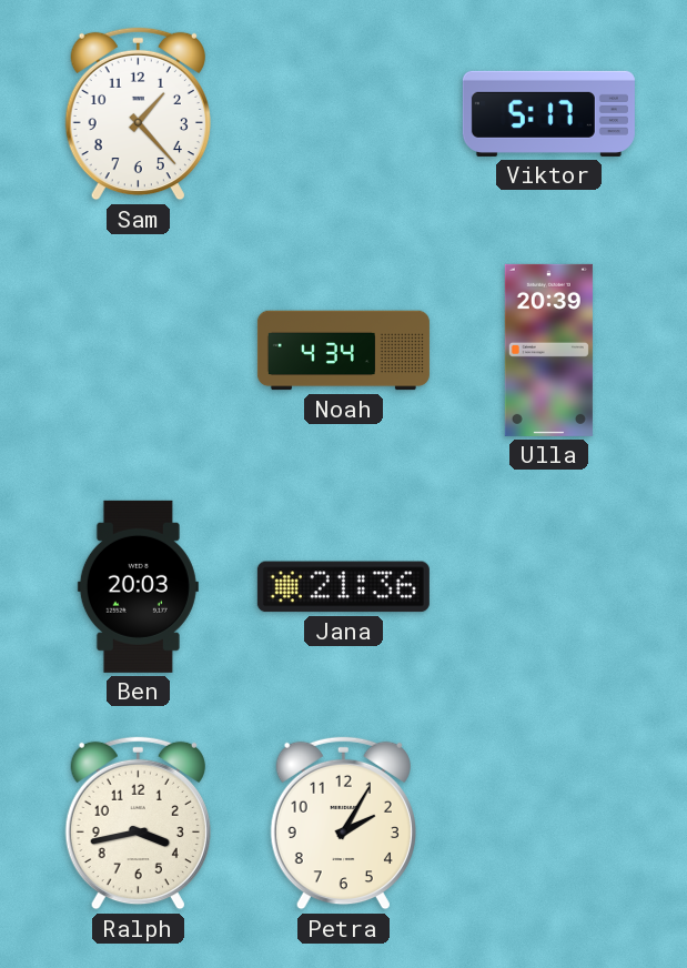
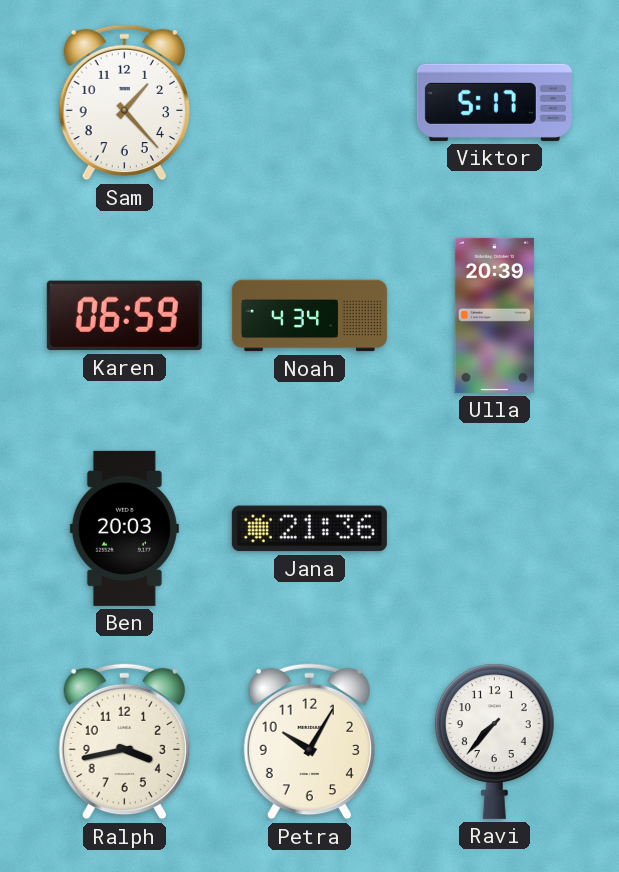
Karen: none -> 06:59 (124, 316)
Petra: 2:05 -> 10:05 (309, 742)
Ravi: none -> 7:37 (494, 741)
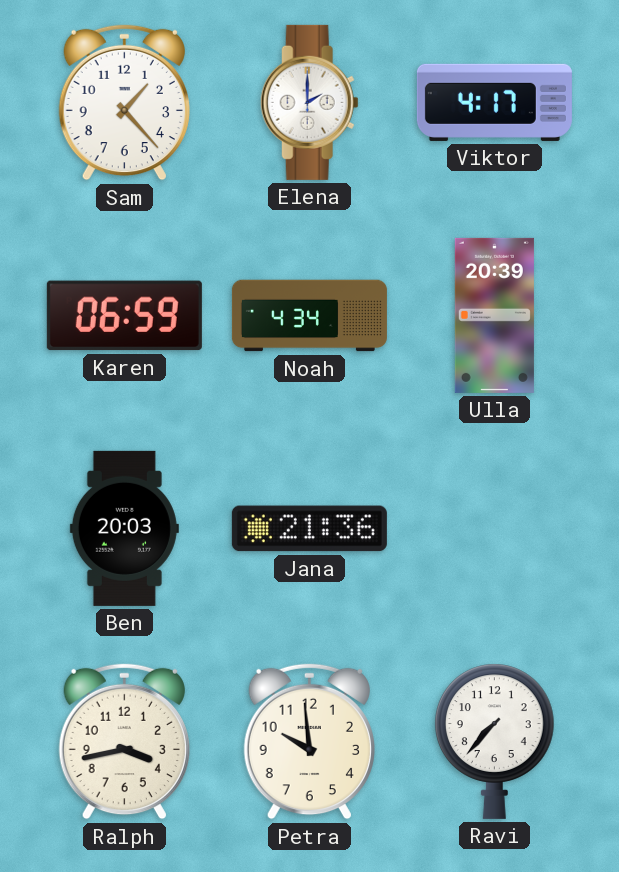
Elena: none -> 2:00 (309, 102)
Viktor: 5:17 -> 4:17 (494, 102)
Petra: 10:05 -> 9:59 (309, 742)
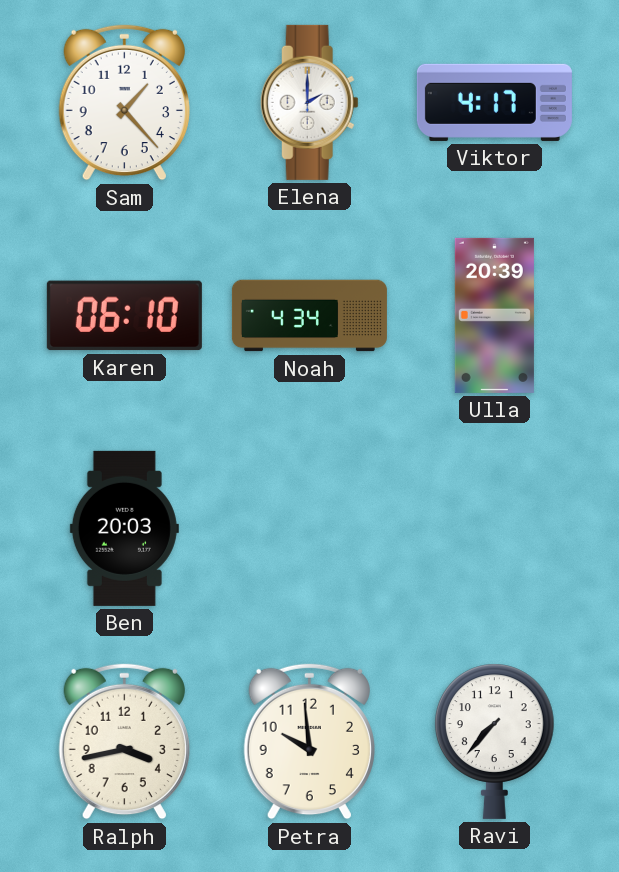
Karen: 06:59 -> 06:10 (124, 316)
Jana: 21:36 -> none (309, 529)
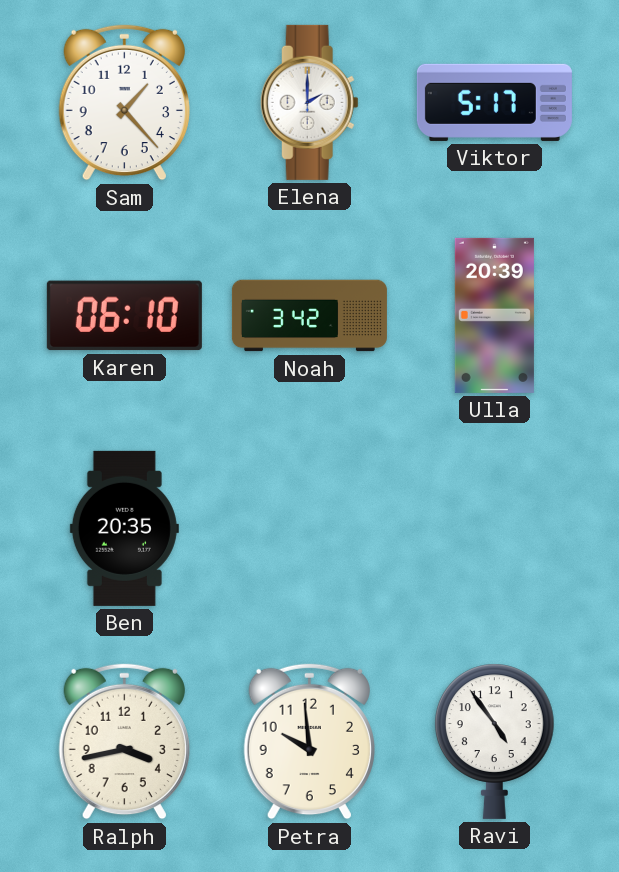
Viktor: 4:17 -> 5:17 (494, 102)
Noah: 4:34 -> 3:42 (309, 316)
Ben: 20:03 -> 20:35 (124, 528)
Ravi: 7:37 -> 4:54 (494, 741)
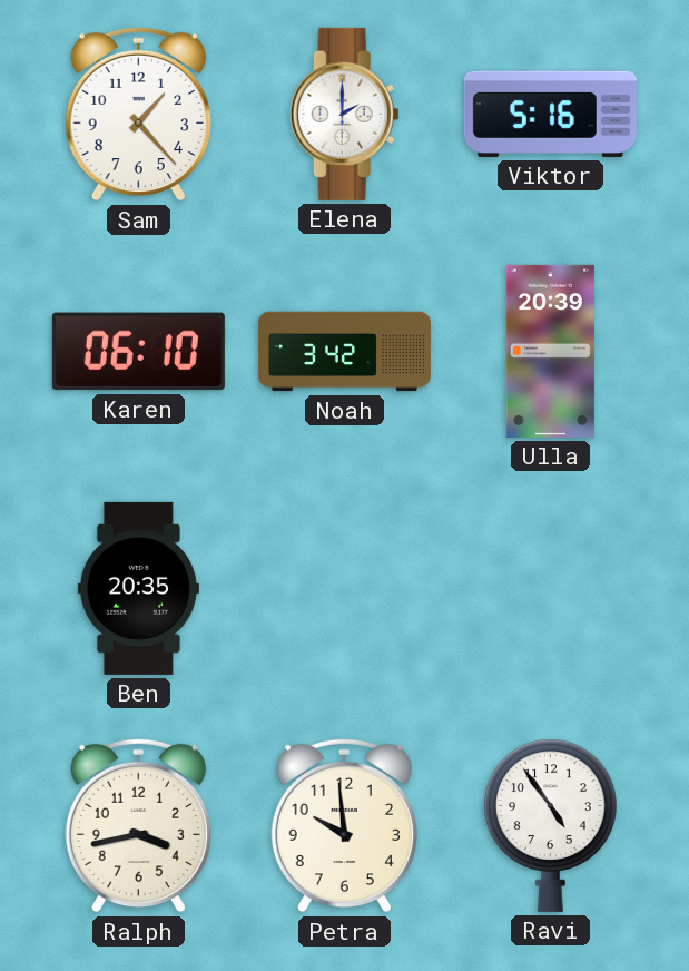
Viktor: 5:17 -> 5:16 (550, 114)
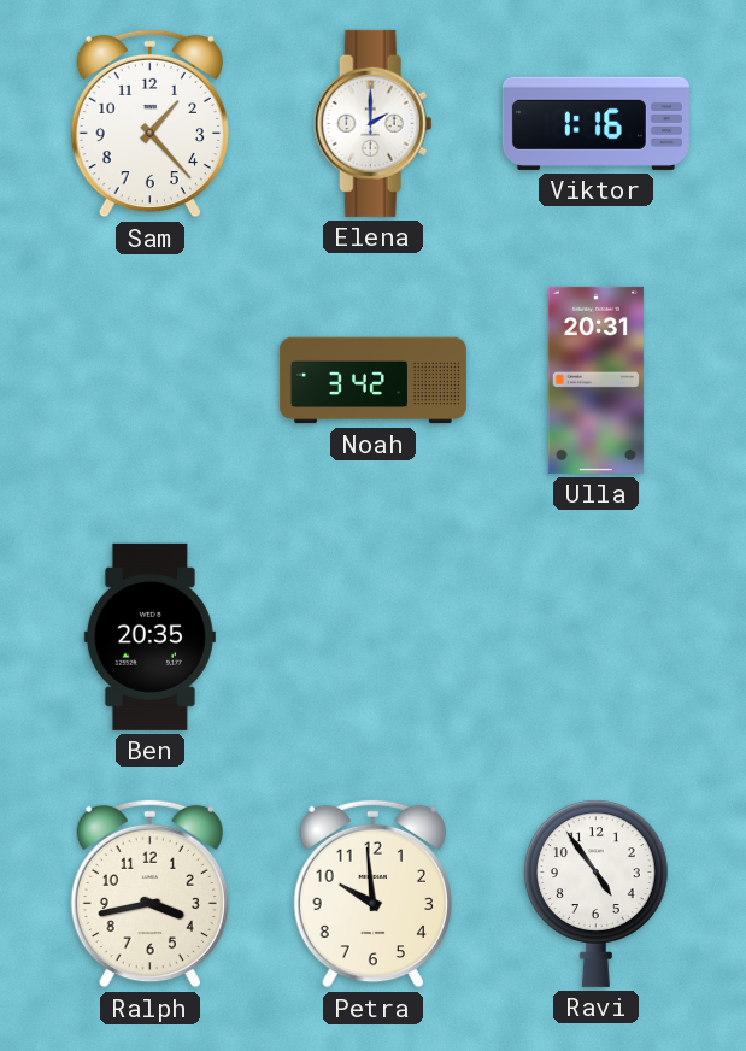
Viktor: 5:16 -> 1:16 (595, 123)
Karen: 06:10 -> none (138, 352)
Ulla: 20:39 -> 20:31 (595, 380)
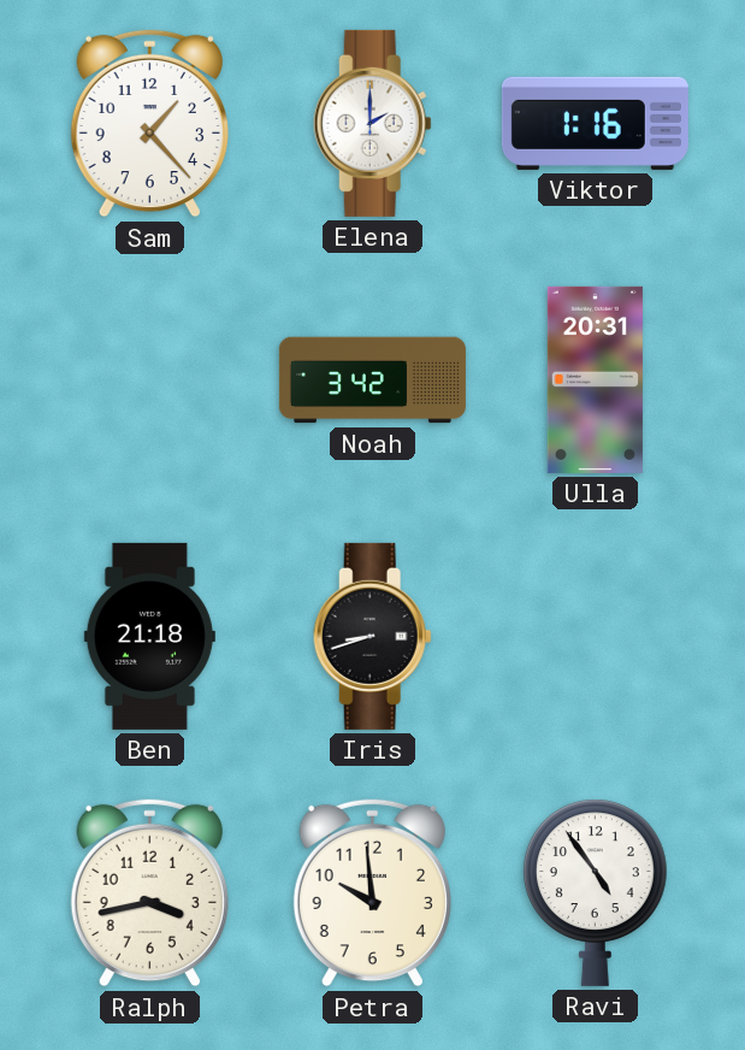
Ben: 20:35 -> 21:18 (149, 636)
Iris: none -> 8:42 (372, 636)
